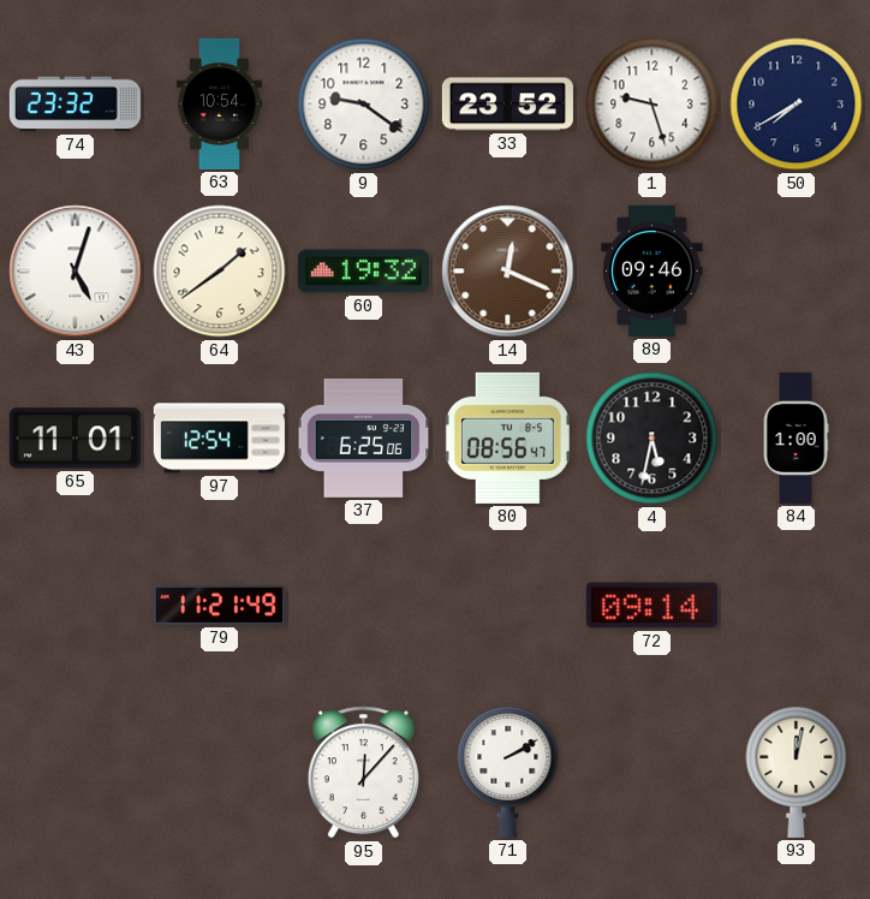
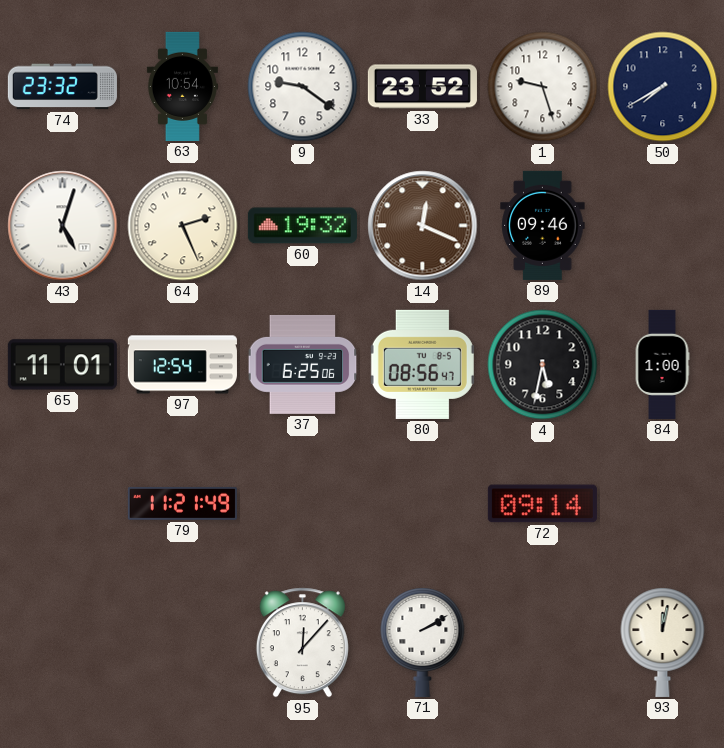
64: 1:39 -> 2:26 (183, 226)
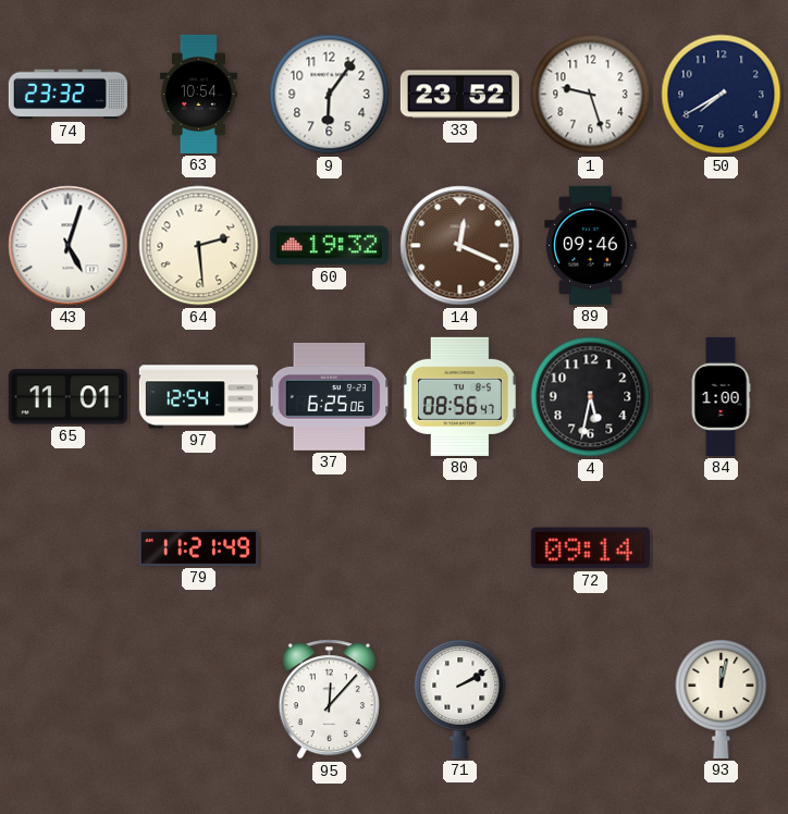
9: 9:21 -> 6:06 (330, 95)
64: 2:26 -> 2:29 (199, 246)
